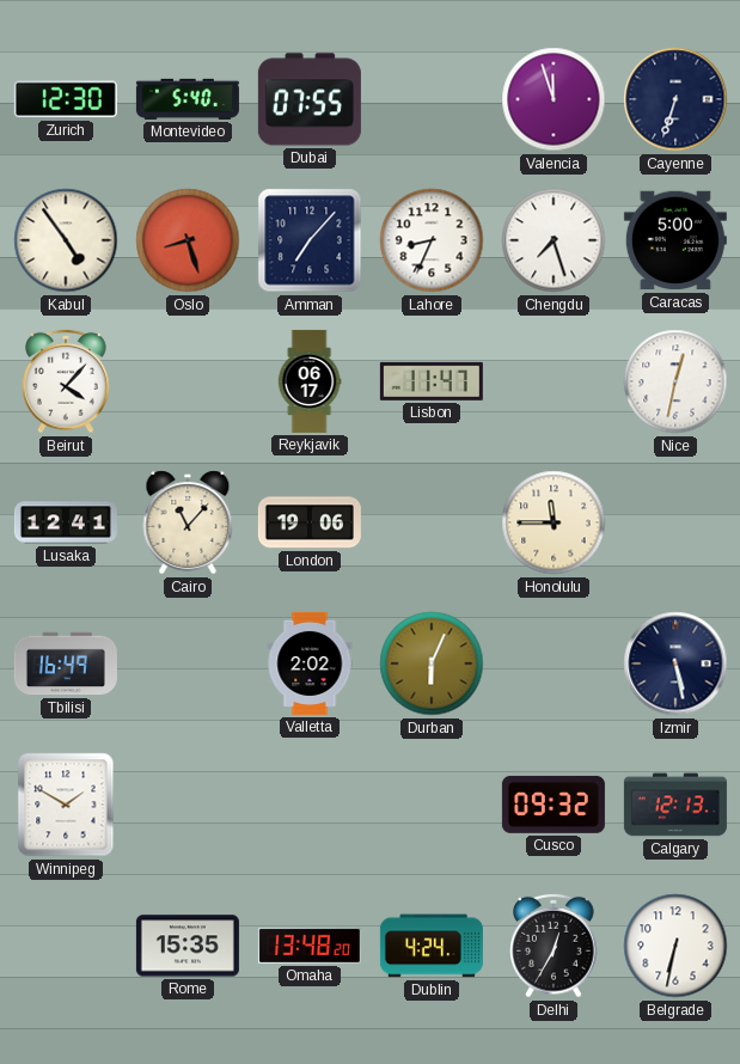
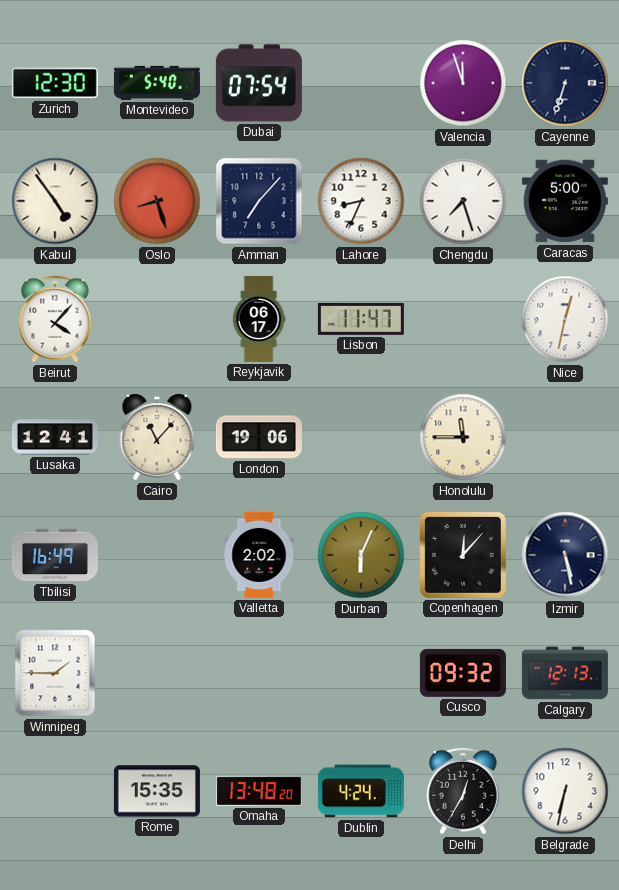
Dubai: 07:55 -> 07:54 (259, 83)
Copenhagen: none -> 12:07 (463, 555)
Winnipeg: 1:50 -> 1:45 (55, 673)
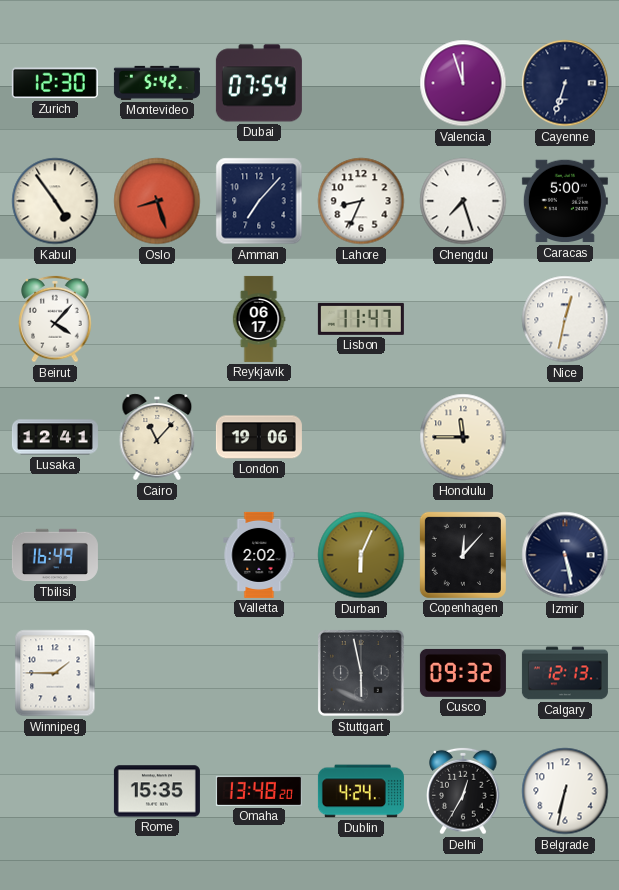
Montevideo: 5:40 -> 5:42 (157, 83)
Stuttgart: none -> 5:58 (361, 673)
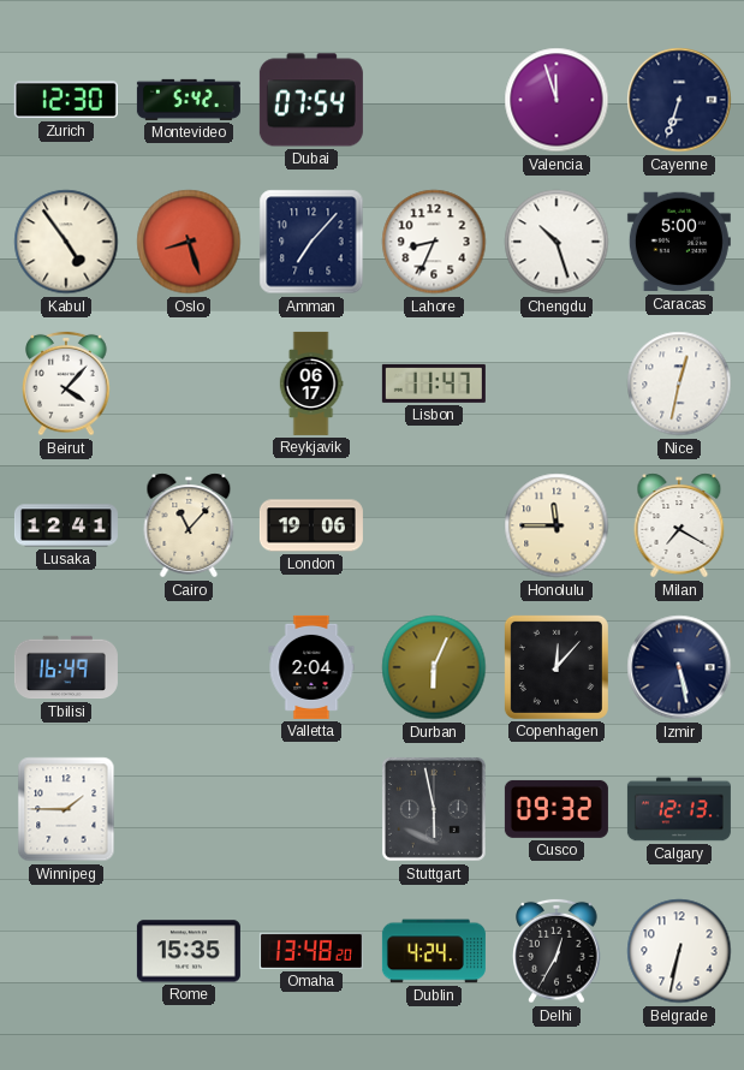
Chengdu: 7:27 -> 10:27 (556, 242)
Milan: none -> 7:20 (679, 525)
Valletta: 2:02 -> 2:04 (311, 667)
